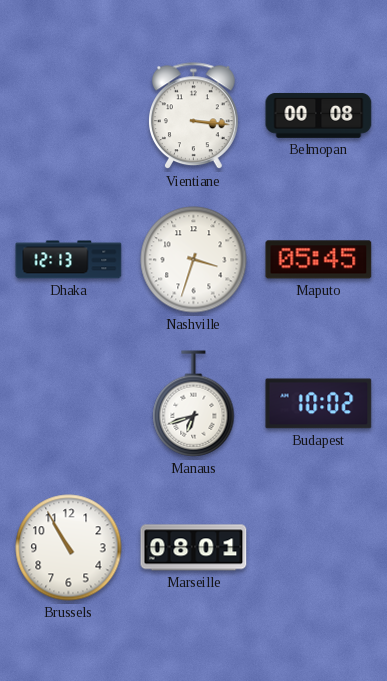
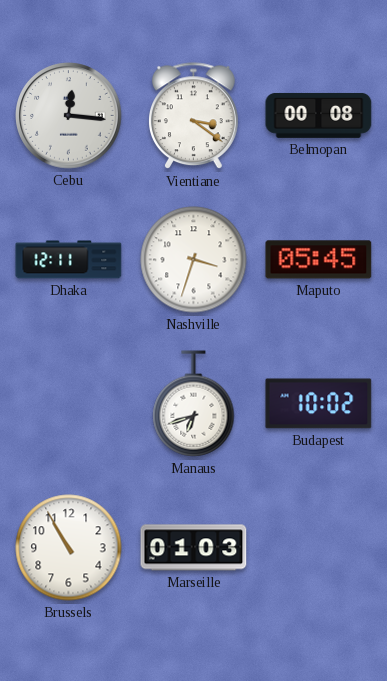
Cebu: none -> 12:16 (69, 116)
Vientiane: 3:16 -> 3:21 (194, 116)
Dhaka: 12:13 -> 12:11 (69, 260)
Marseille: 08:01 -> 01:03 (194, 548)
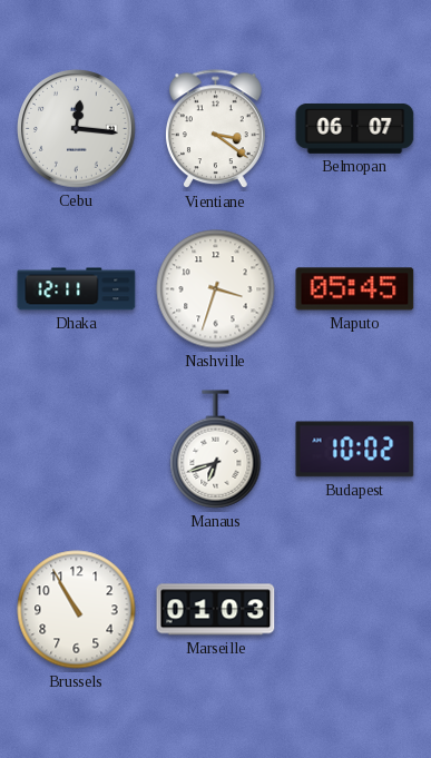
Belmopan: 00:08 -> 06:07 (355, 128)
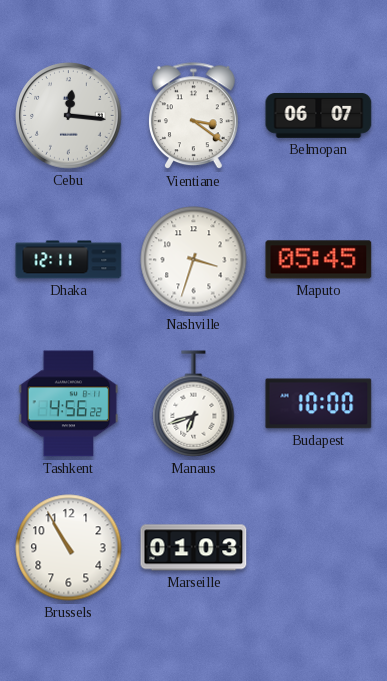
Tashkent: none -> 4:56 (69, 404)
Budapest: 10:02 -> 10:00 (319, 404)
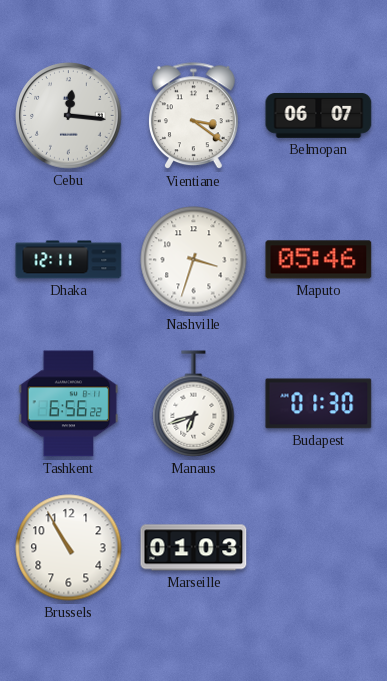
Maputo: 05:45 -> 05:46 (319, 260)
Tashkent: 4:56 -> 6:56 (69, 404)
Budapest: 10:00 -> 01:30 (319, 404)
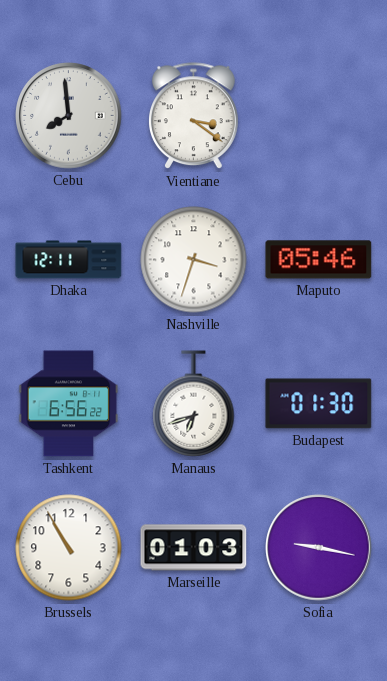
Cebu: 12:16 -> 7:59 (69, 116)
Belmopan: 06:07 -> none (319, 115)
Sofia: none -> 9:17 (319, 548)
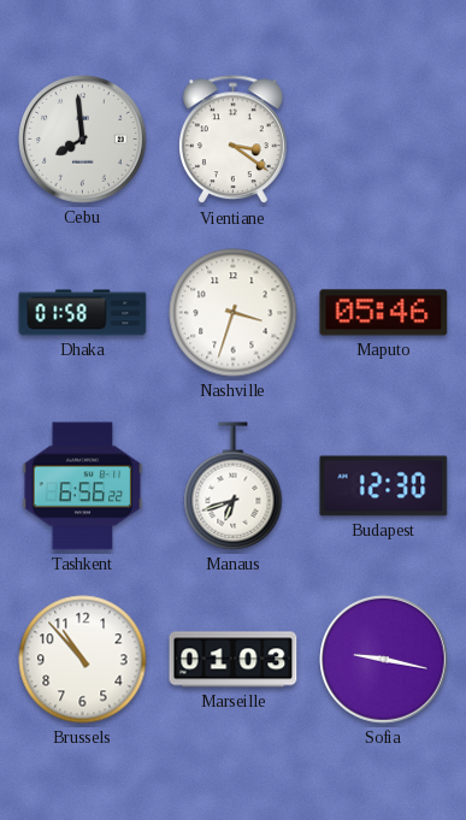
Dhaka: 12:11 -> 01:58 (83, 313)
Budapest: 01:30 -> 12:30 (384, 486)
Brussels: 10:55 -> 10:53 (83, 660)
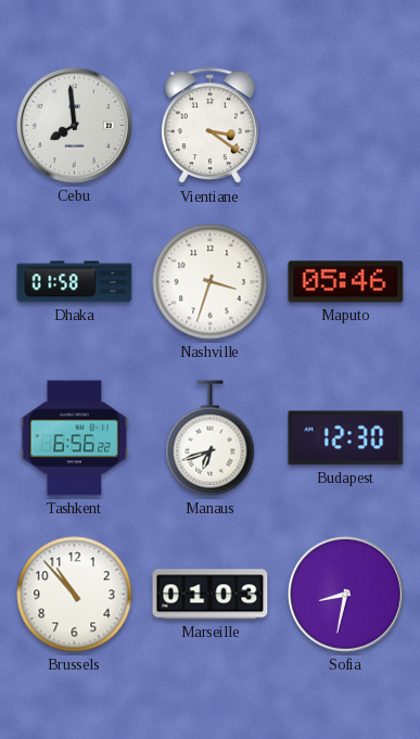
Sofia: 9:17 -> 8:32 (346, 595)
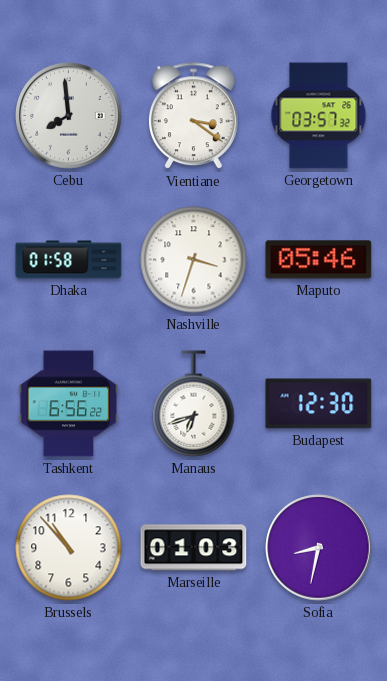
Georgetown: none -> 03:57 (319, 116)
